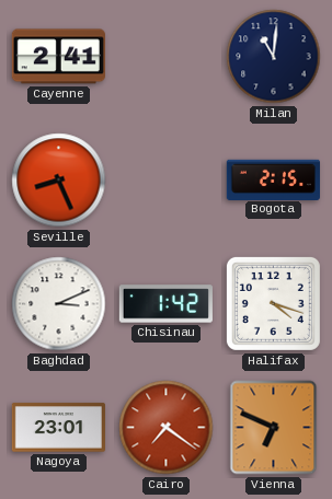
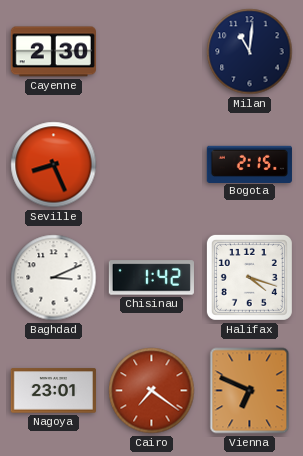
Cayenne: 2:41 -> 2:30 (53, 52)
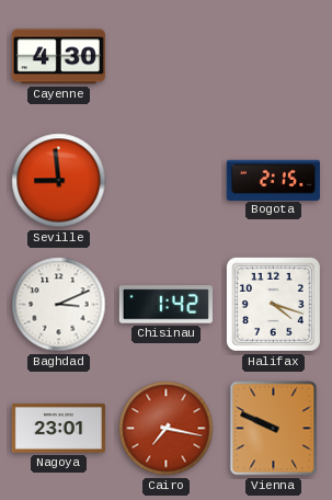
Cayenne: 2:30 -> 4:30 (58, 57)
Milan: 11:01 -> none (250, 52)
Seville: 8:26 -> 8:59 (59, 181)
Cairo: 7:21 -> 7:17 (167, 429)
Vienna: 6:49 -> 9:49 (274, 429)
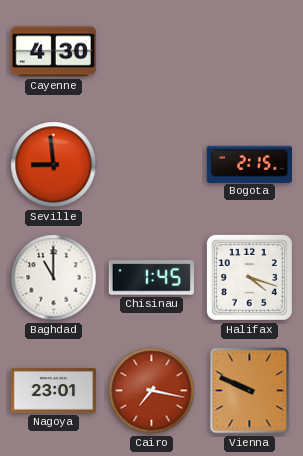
Baghdad: 3:11 -> 11:00 (54, 278)
Chisinau: 1:42 -> 1:45 (151, 278)
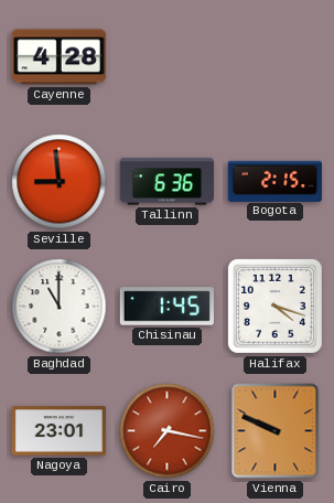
Cayenne: 4:30 -> 4:28 (58, 57)
Tallinn: none -> 6:36 (166, 182)
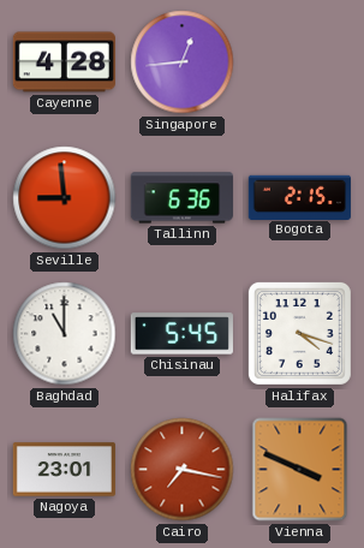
Singapore: none -> 12:44 (183, 62)
Chisinau: 1:45 -> 5:45 (181, 334)
Vienna: 9:49 -> 3:49 (300, 470)
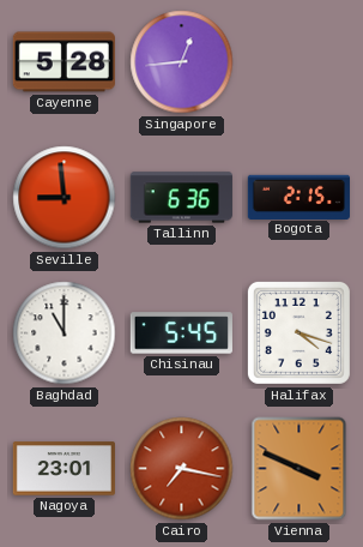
Cayenne: 4:28 -> 5:28 (63, 62)
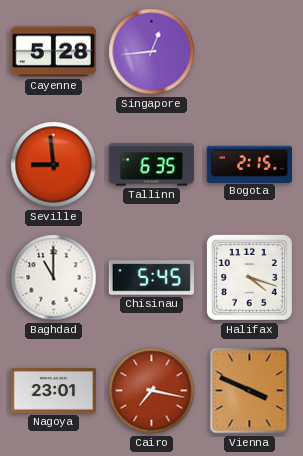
Tallinn: 6:36 -> 6:35 (151, 165)
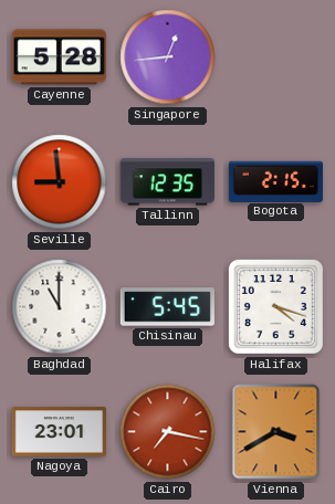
Tallinn: 6:35 -> 12:35 (167, 182)
Vienna: 3:49 -> 3:40 (276, 432)
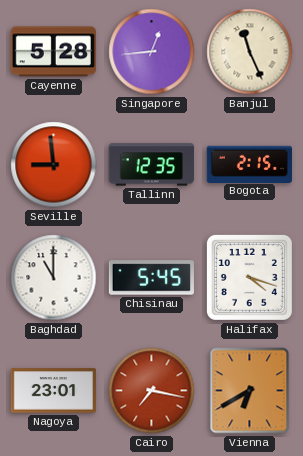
Banjul: none -> 11:26 (250, 52)
Vienna: 3:40 -> 6:40 (250, 391)
